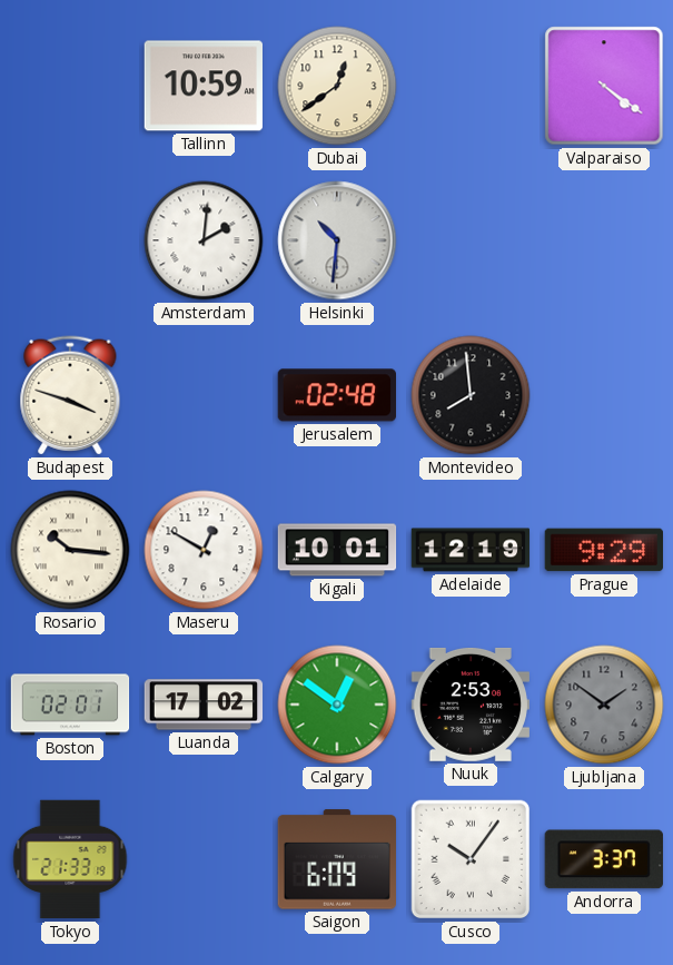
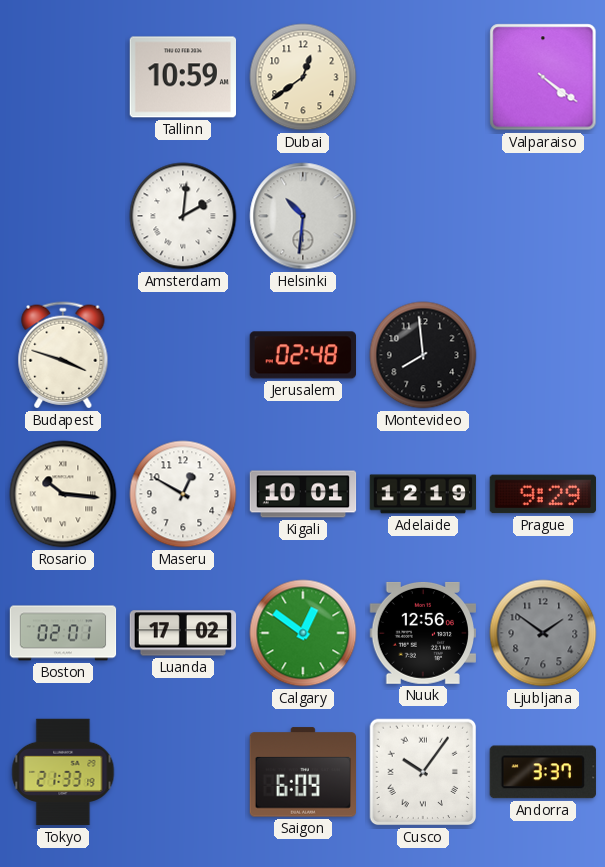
Nuuk: 2:53 -> 12:56 (422, 633)
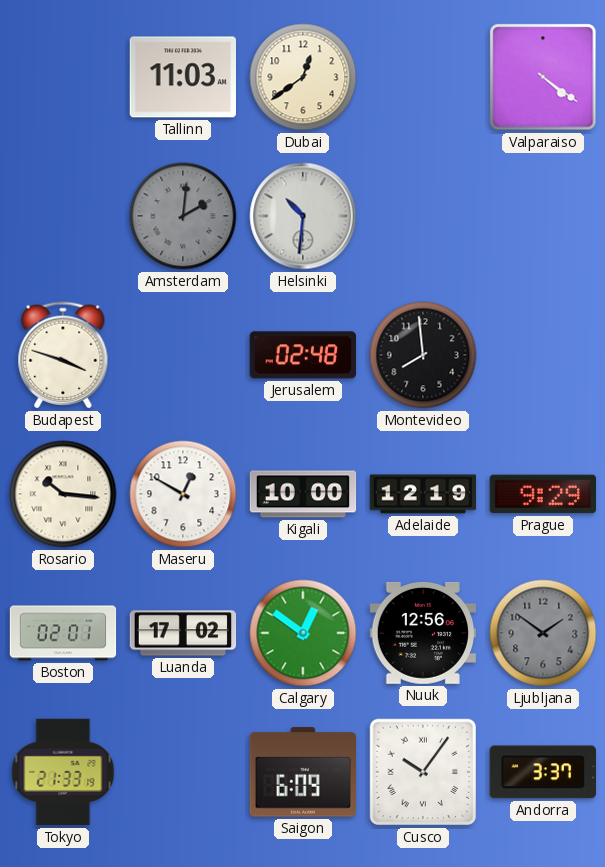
Tallinn: 10:59 -> 11:03 (182, 77)
Amsterdam dial: white -> grey (183, 216)
Kigali: 10:01 -> 10:00 (303, 494)
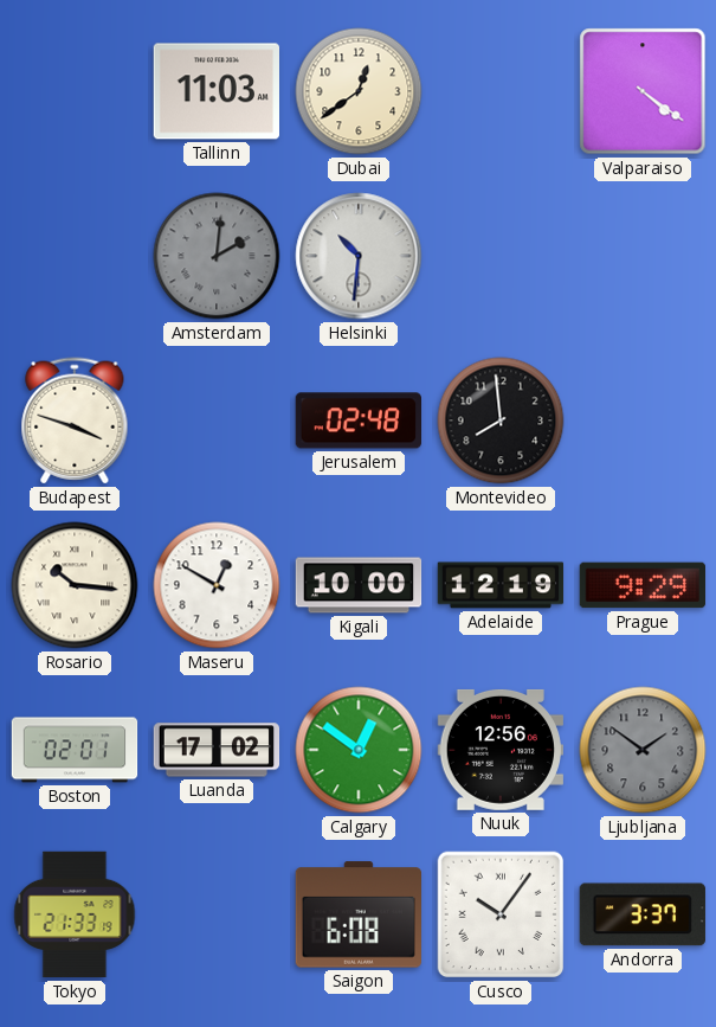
Saigon: 6:09 -> 6:08 (357, 914)
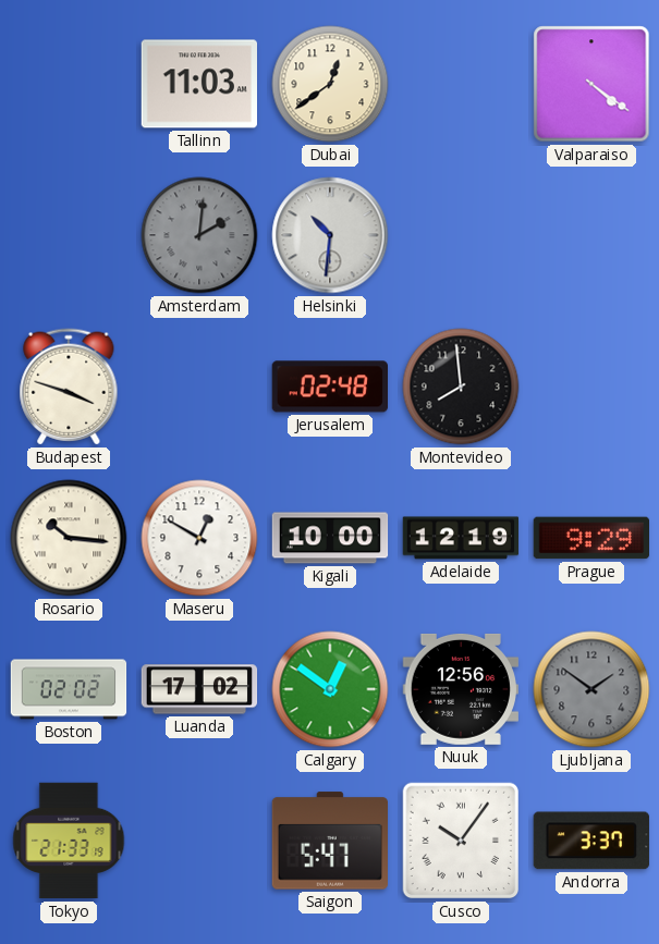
Boston: 02:01 -> 02:02 (69, 689)
Saigon: 6:08 -> 5:47 (329, 841)
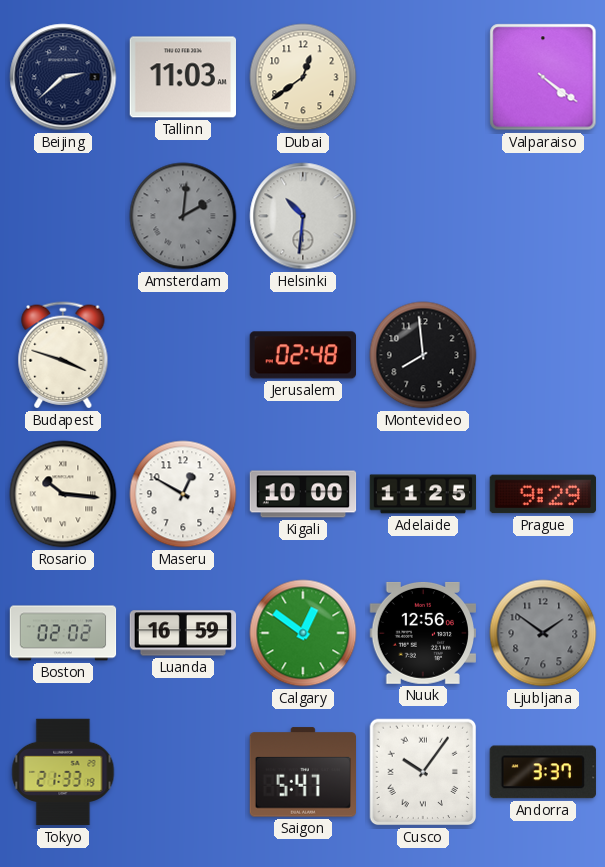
Beijing: none -> 2:38 (63, 77)
Adelaide: 12:19 -> 11:25 (423, 494)
Luanda: 17:02 -> 16:59 (183, 633)
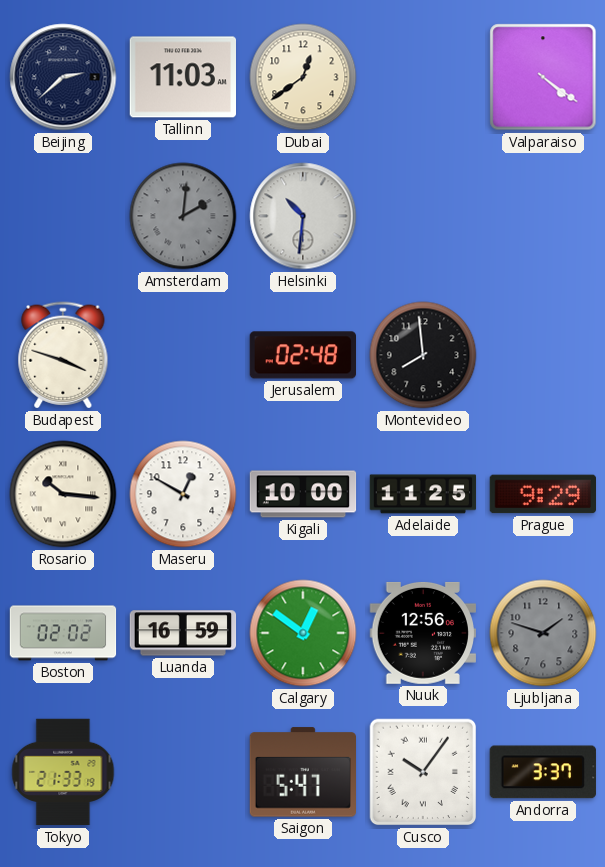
Ljubljana: 1:51 -> 1:48 (543, 633)
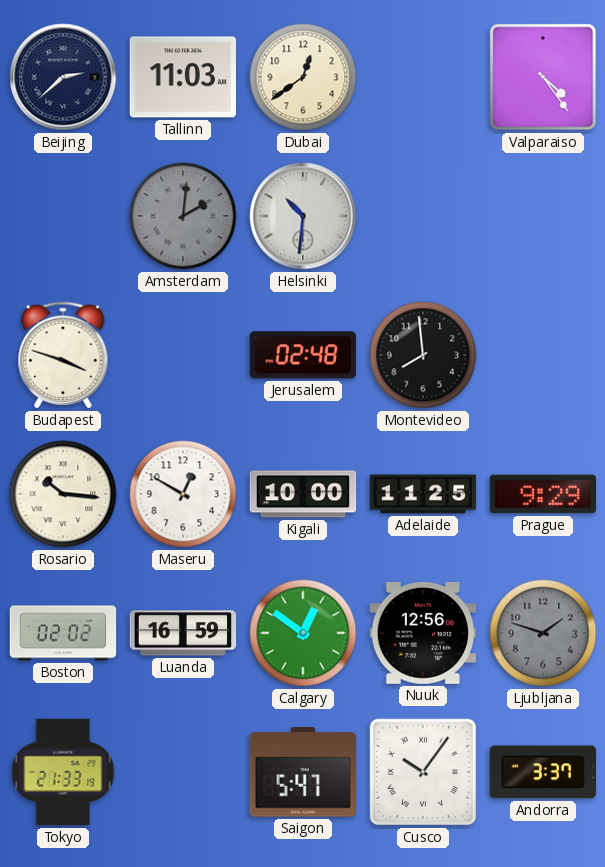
Valparaiso: 4:21 -> 4:24 (543, 77)
